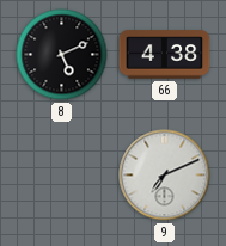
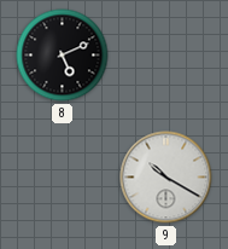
66: 4:38 -> none (165, 55)
9: 7:11 -> 10:20 (166, 178)
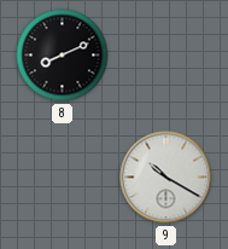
8: 5:11 -> 8:11 (63, 56)
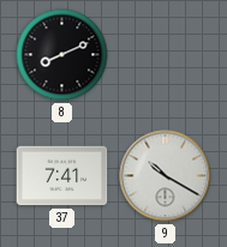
37: none -> 7:41 (62, 176)
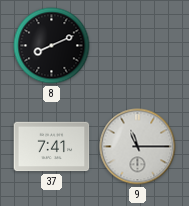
9: 10:20 -> 11:15 (138, 147)
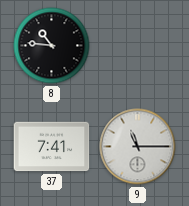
8: 8:11 -> 10:46 (52, 46)
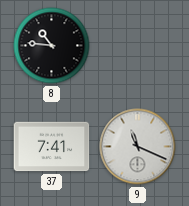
9: 11:15 -> 11:19 (138, 147)
